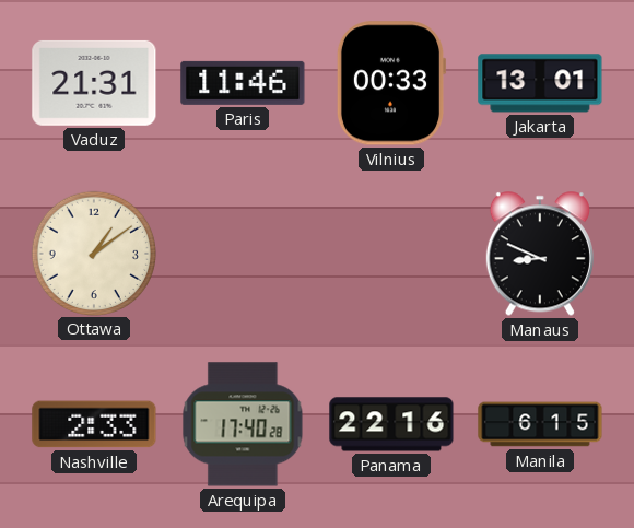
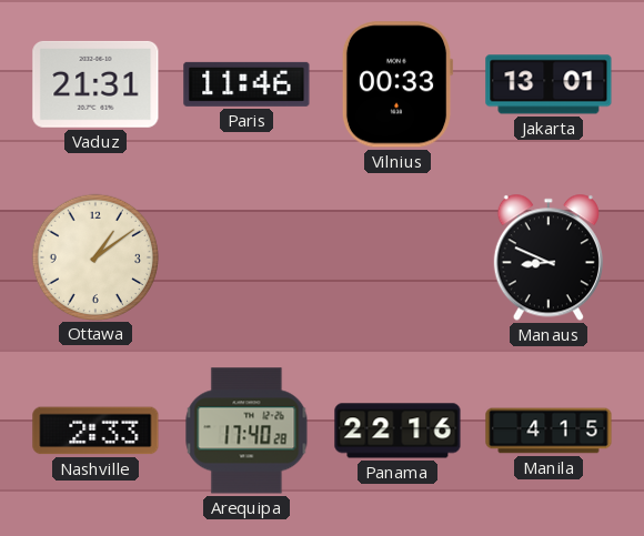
Manila: 6:15 -> 4:15 (549, 431)
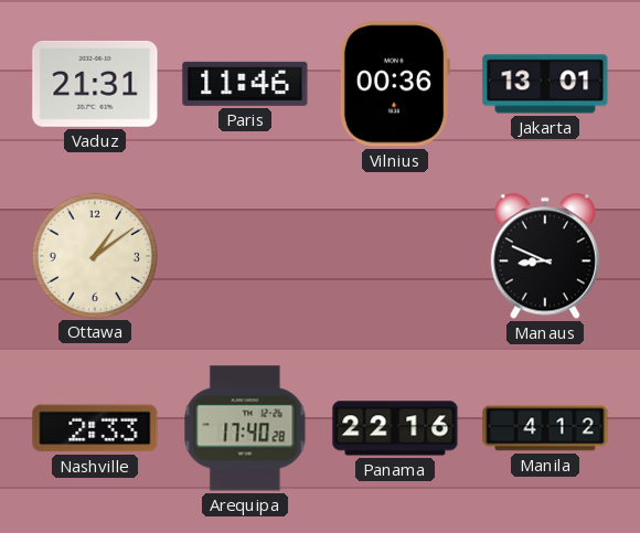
Vilnius: 00:33 -> 00:36 (395, 84)
Manila: 4:15 -> 4:12 (545, 428)
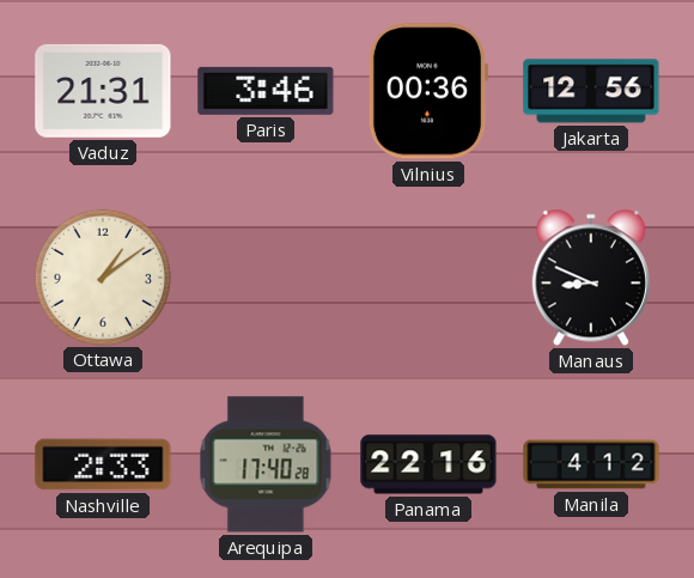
Paris: 11:46 -> 3:46 (266, 91)
Jakarta: 13:01 -> 12:56 (591, 91)
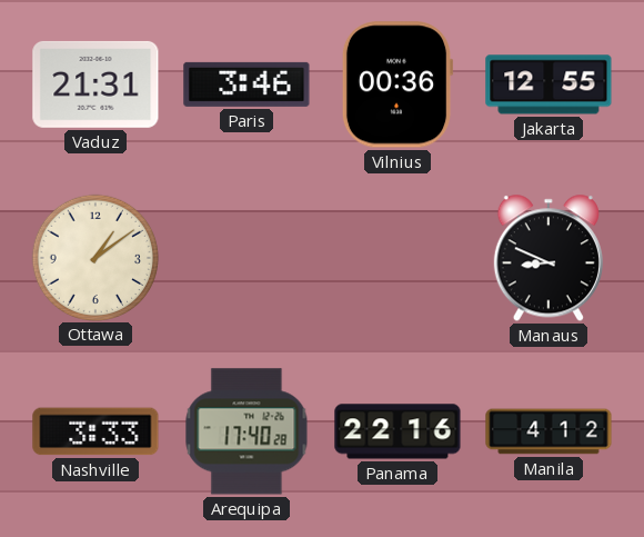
Jakarta: 12:56 -> 12:55 (549, 84)
Nashville: 2:33 -> 3:33 (95, 431)
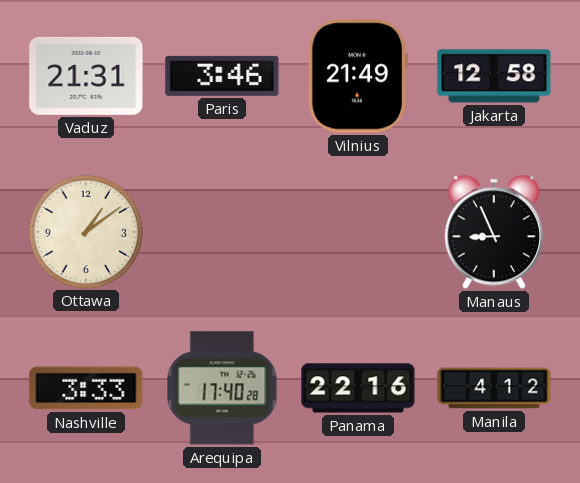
Vilnius: 00:36 -> 21:49 (358, 76)
Jakarta: 12:55 -> 12:58 (494, 76)
Manaus: 8:49 -> 8:56 (494, 232)
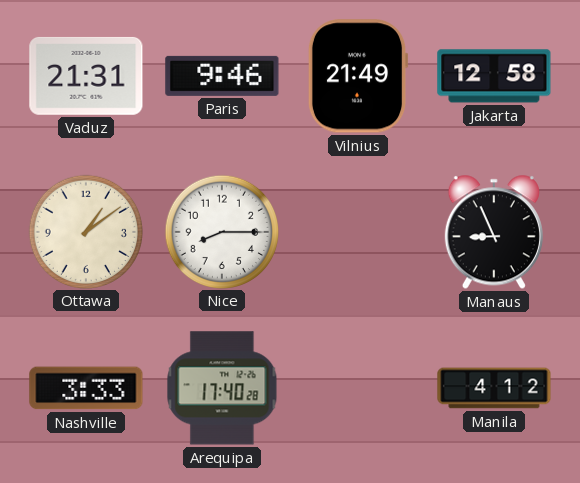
Paris: 3:46 -> 9:46 (222, 76)
Nice: none -> 8:15 (221, 231)
Panama: 22:16 -> none (358, 388)
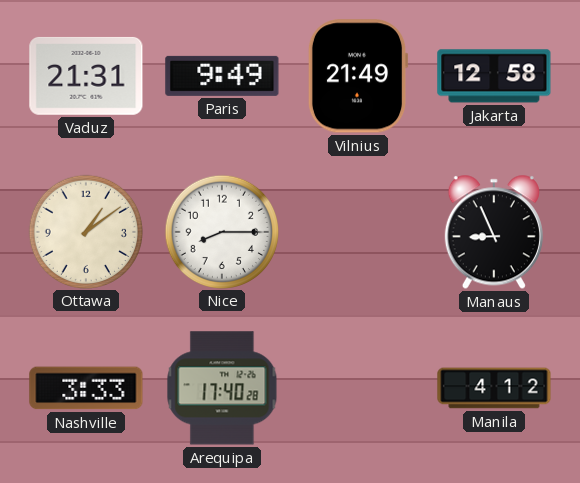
Paris: 9:46 -> 9:49 (222, 76)
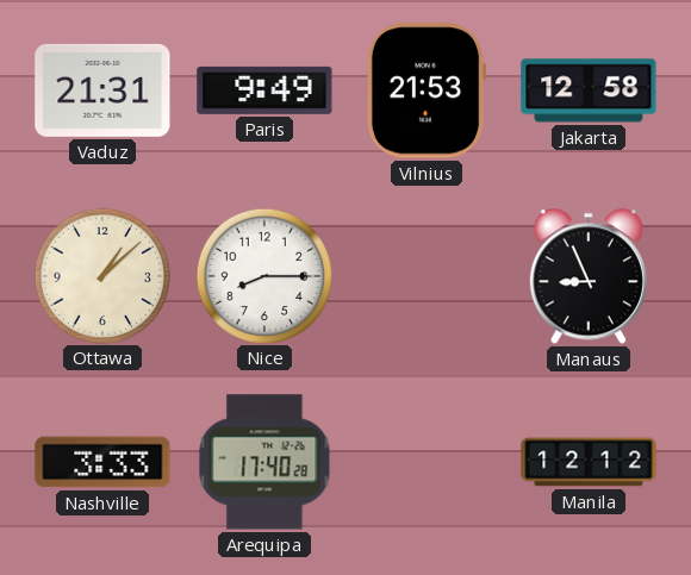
Vilnius: 21:49 -> 21:53 (427, 90)
Ottawa: 1:09 -> 1:08 (101, 275)
Manila: 4:12 -> 12:12 (589, 462)
